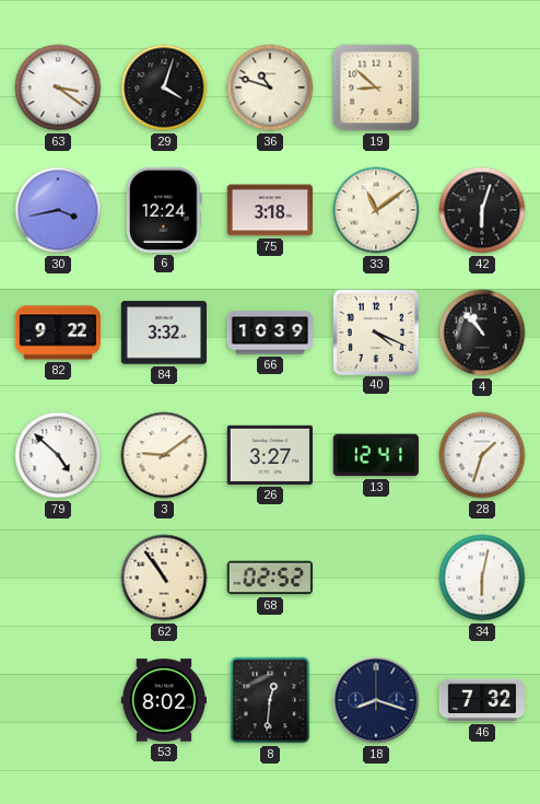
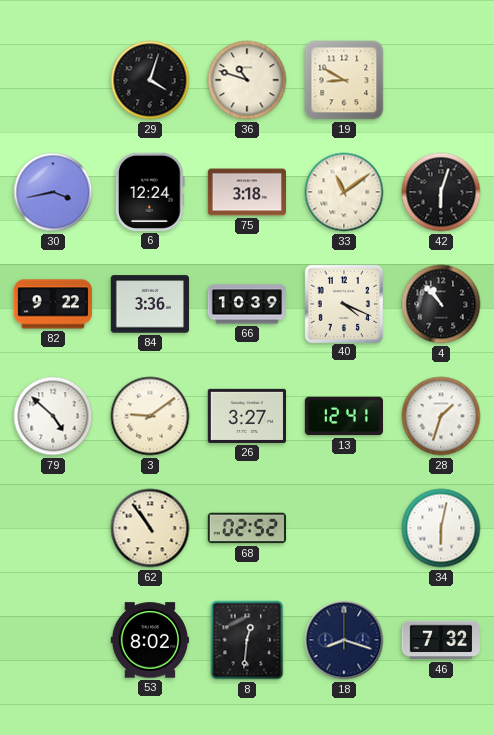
63: 3:21 -> none (58, 88)
19: 8:52 -> 8:50 (344, 80)
84: 3:32 -> 3:36 (149, 304)
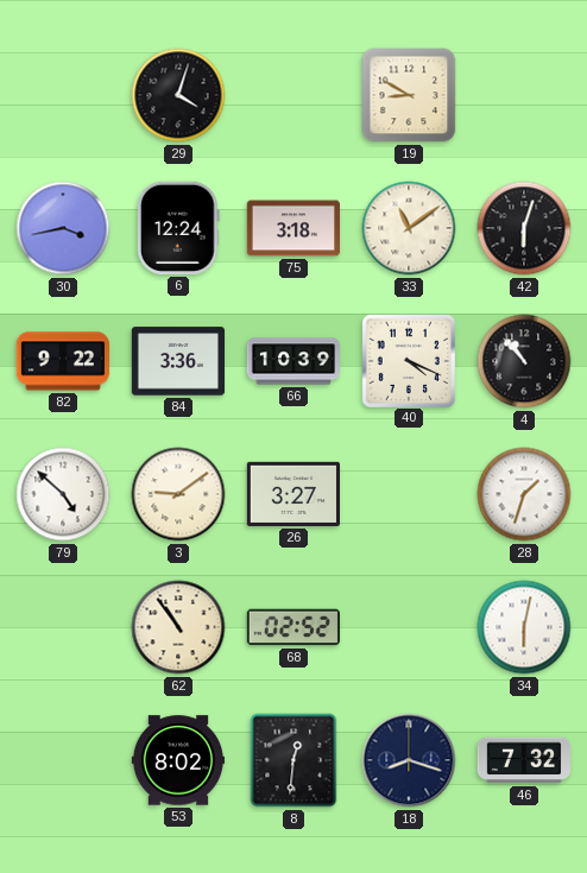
36: 10:48 -> none (247, 80)
13: 12:41 -> none (344, 416)
